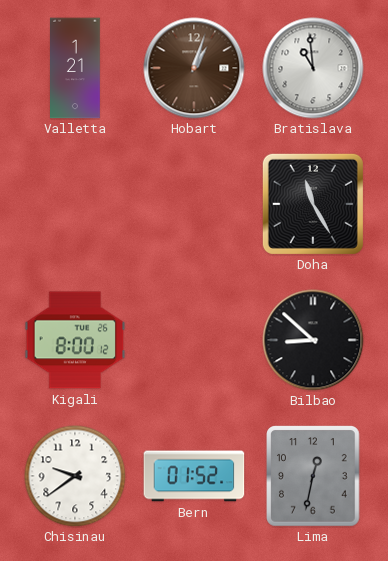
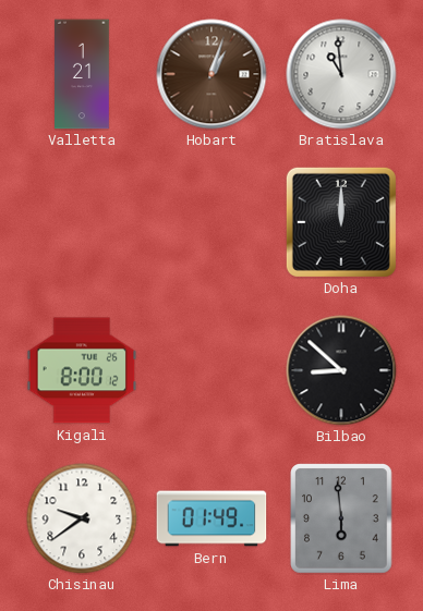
Doha: 11:25 -> 12:00 (341, 222)
Bern: 01:52 -> 01:49 (211, 518)
Lima: 12:32 -> 5:59 (342, 518)
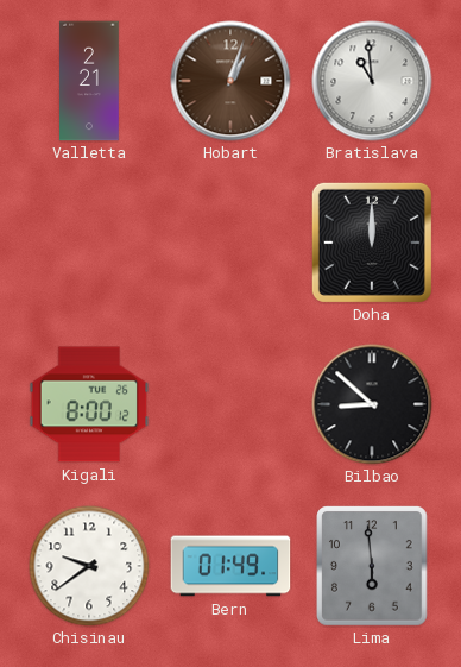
Valletta: 1:21 -> 2:21 (90, 81)
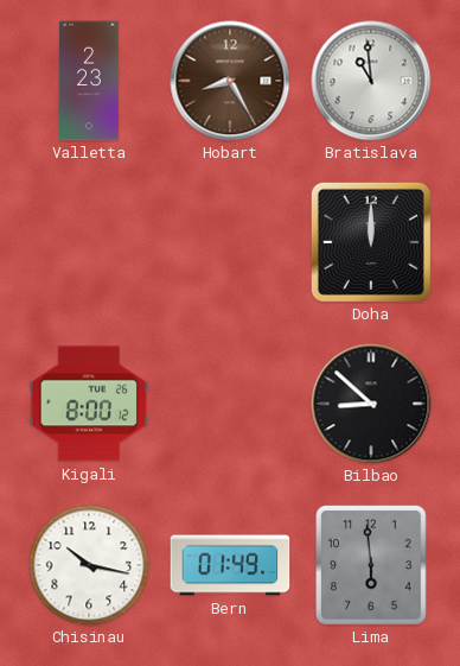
Valletta: 2:21 -> 2:23 (90, 81)
Hobart: 1:03 -> 8:25 (230, 81)
Chisinau: 9:39 -> 10:17 (89, 565)
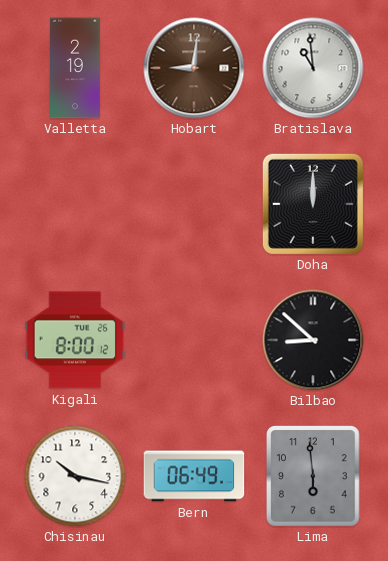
Valletta: 2:23 -> 2:19 (76, 68)
Hobart: 8:25 -> 9:01 (194, 68)
Bern: 01:49 -> 06:49 (194, 476)
